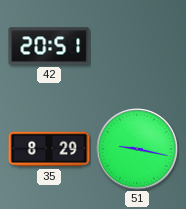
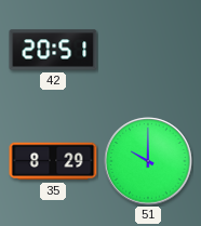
51: 9:17 -> 10:00 (148, 161)
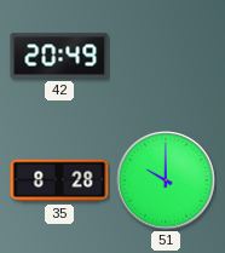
42: 20:51 -> 20:49 (59, 56)
35: 8:29 -> 8:28 (59, 180)
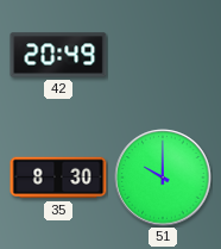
35: 8:28 -> 8:30 (58, 178)
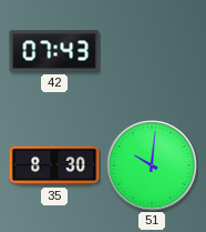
42: 20:49 -> 07:43 (54, 51)
51: 10:00 -> 10:01 (152, 165)
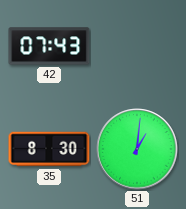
51: 10:01 -> 1:01 (137, 149)
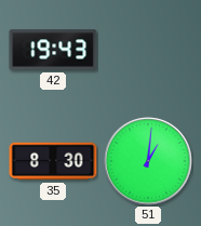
42: 07:43 -> 19:43 (53, 50)
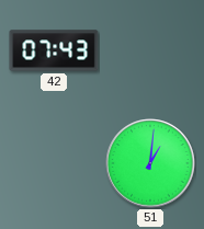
42: 19:43 -> 07:43 (54, 50)
35: 8:30 -> none (53, 161)
